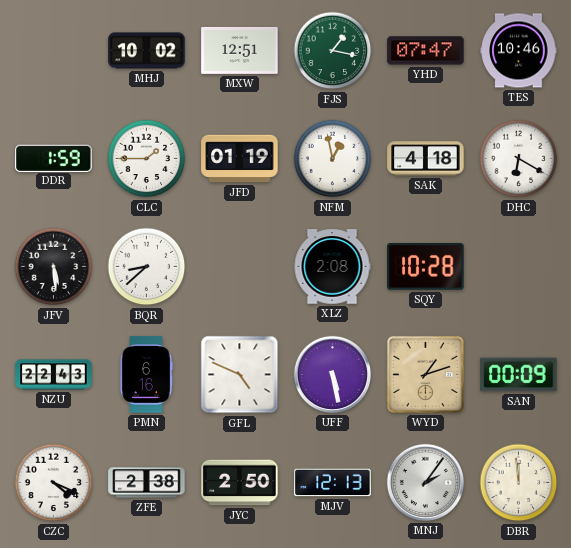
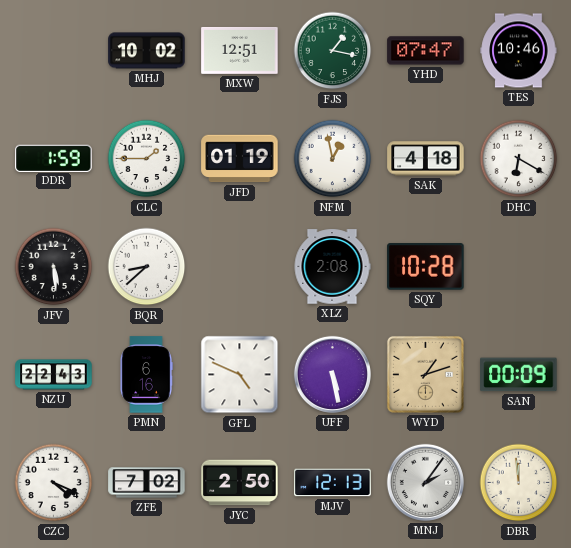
ZFE: 2:38 -> 7:02 (147, 483)
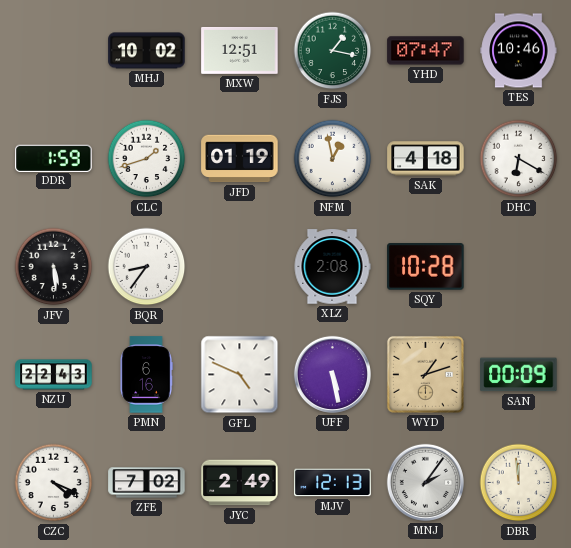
CLC: 1:45 -> 1:42 (147, 159)
BQR: 8:38 -> 8:36 (147, 267)
JYC: 2:50 -> 2:49 (240, 483)
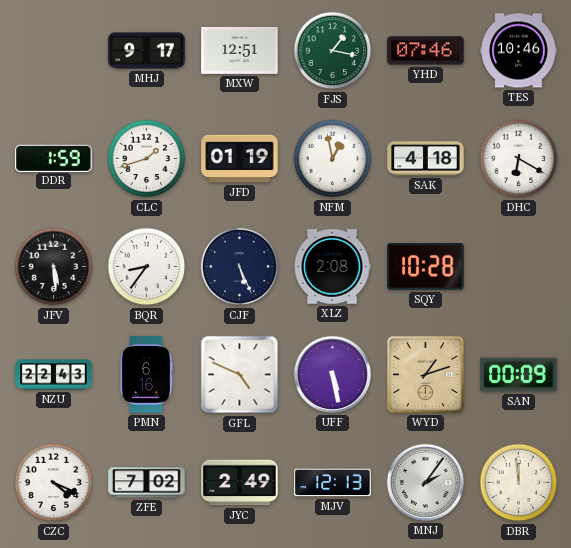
MHJ: 10:02 -> 9:17 (147, 51)
YHD: 07:47 -> 07:46 (426, 51)
CJF: none -> 5:26 (240, 267)
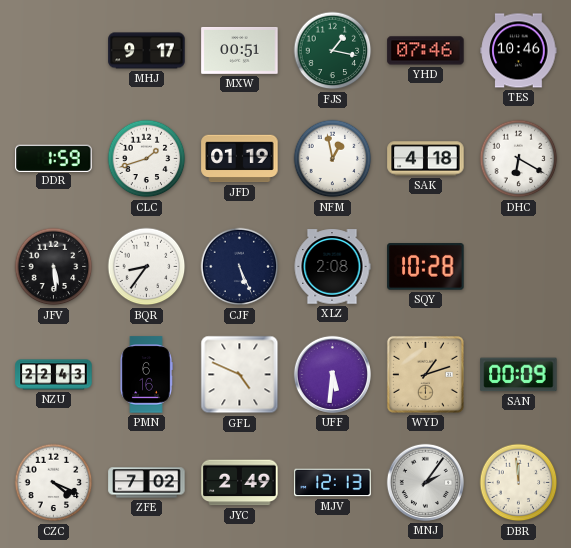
MXW: 12:51 -> 00:51 (240, 50)
UFF: 5:28 -> 5:31 (332, 374)
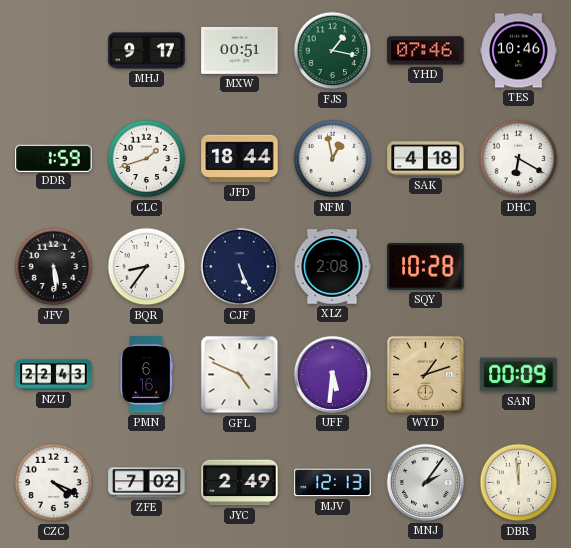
JFD: 01:19 -> 18:44 (240, 159)
